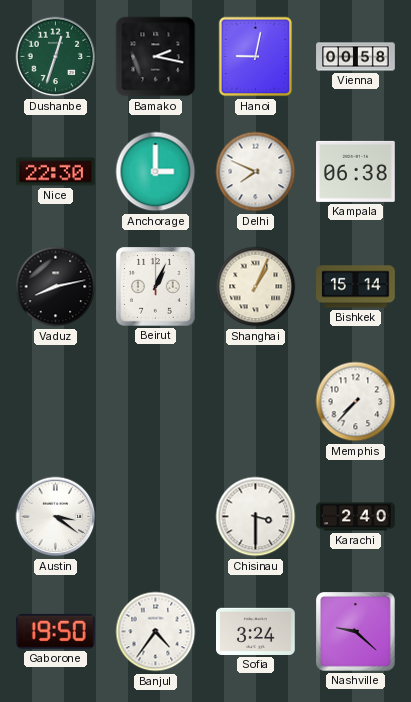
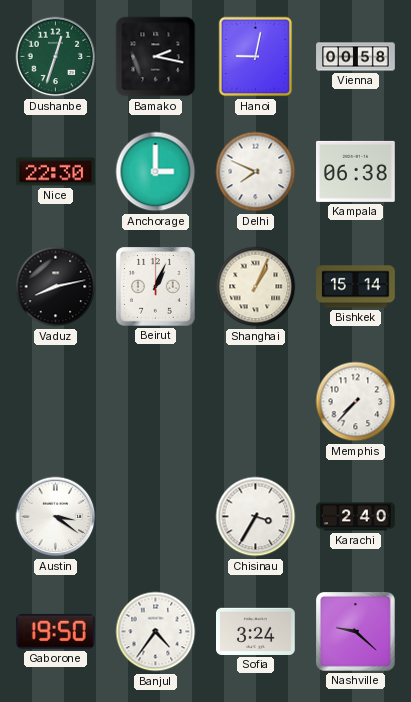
Chisinau: 3:30 -> 3:35 (256, 517)
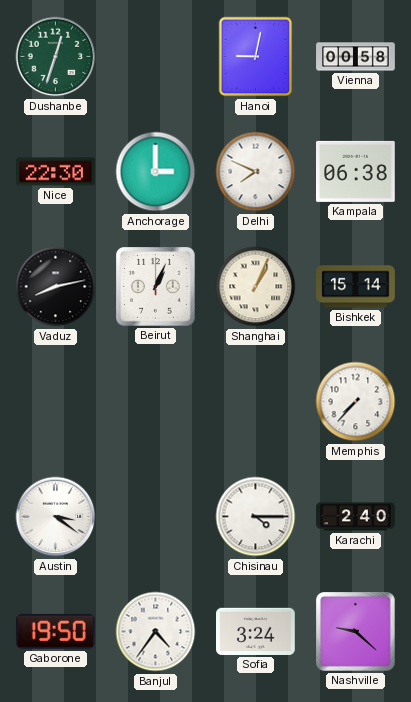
Bamako: 2:17 -> none (156, 57)
Chisinau: 3:35 -> 4:15 (256, 517)
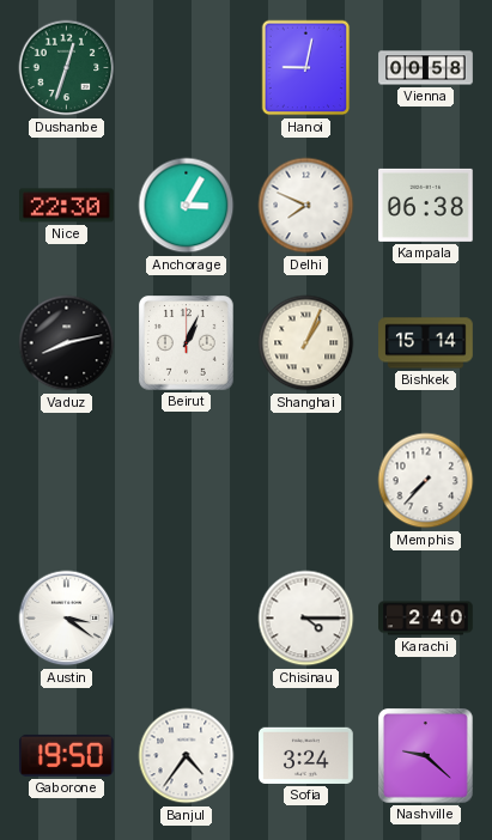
Anchorage: 3:00 -> 3:05 (187, 206)
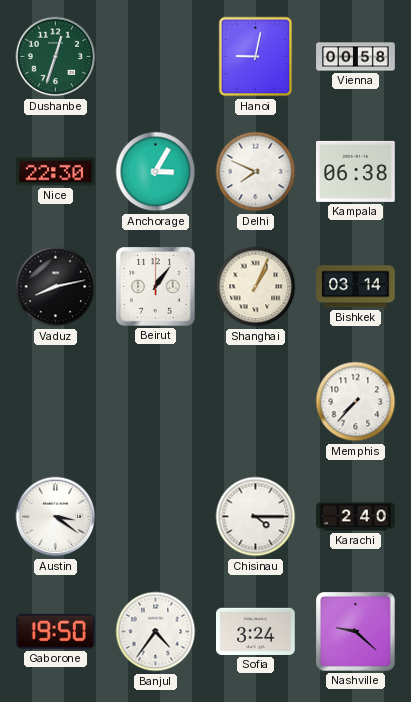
Beirut: 1:04 -> 1:06 (156, 287)
Bishkek: 15:14 -> 03:14 (356, 287)
